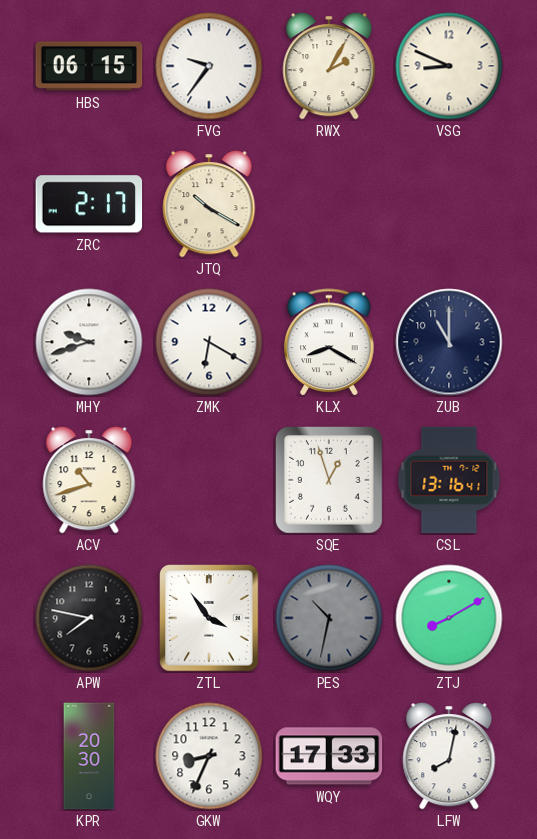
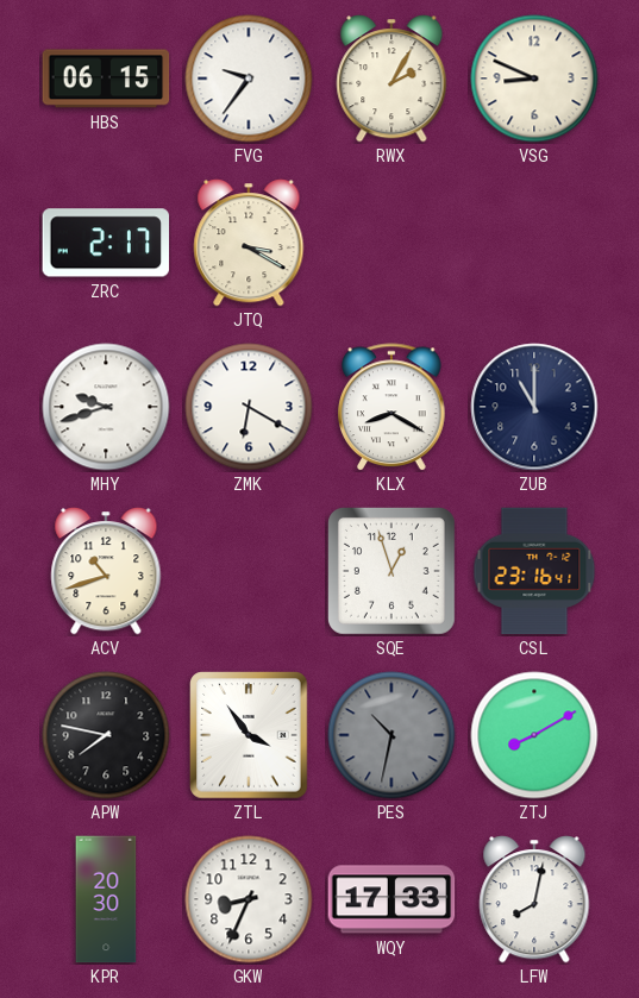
JTQ: 10:20 -> 3:20 (249, 244)
CSL: 13:16 -> 23:16 (534, 571)
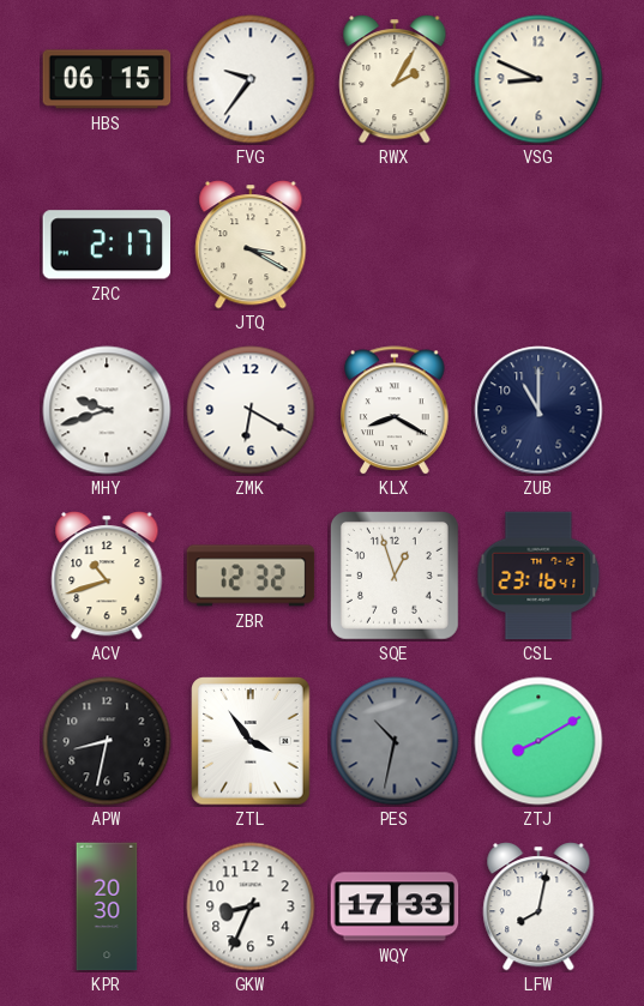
ZBR: none -> 12:32 (251, 576)
APW: 7:47 -> 8:32 (107, 741)
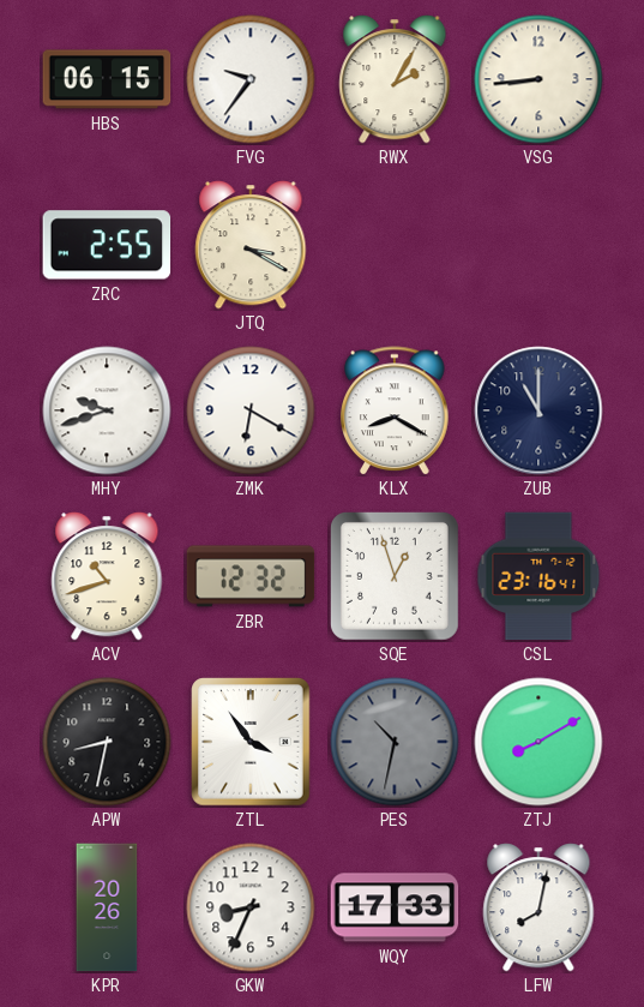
VSG: 8:49 -> 8:44 (538, 79)
ZRC: 2:17 -> 2:55 (107, 245)
KPR: 20:30 -> 20:26 (107, 907)
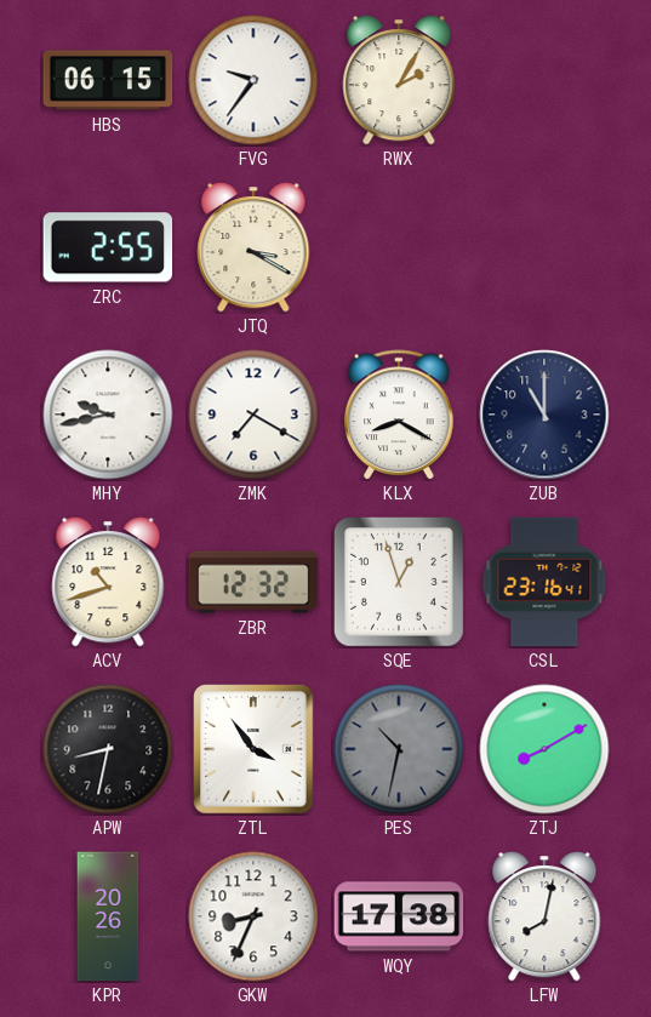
VSG: 8:44 -> none (538, 79)
MHY: 9:42 -> 9:43 (108, 415)
ZMK: 6:20 -> 7:20 (253, 415)
WQY: 17:33 -> 17:38 (399, 916)
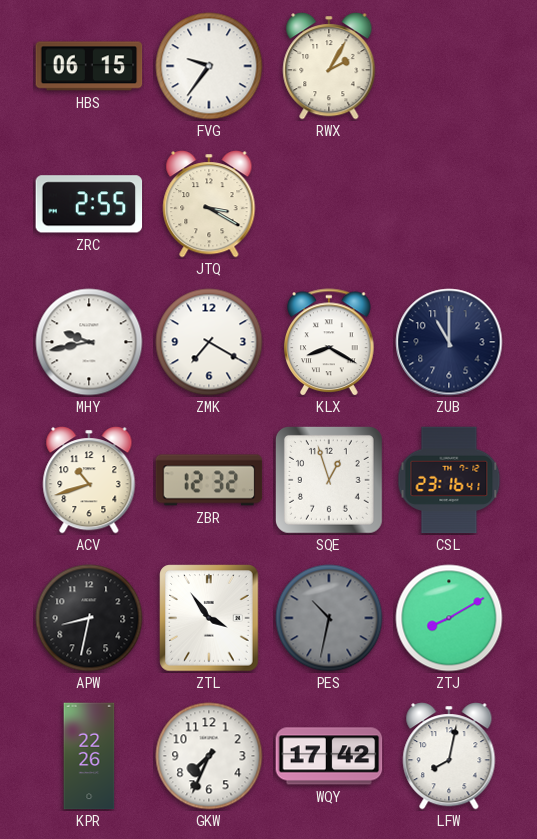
KPR: 20:26 -> 22:26 (89, 756)
GKW: 8:34 -> 7:34 (209, 756)
WQY: 17:38 -> 17:42 (329, 756)
